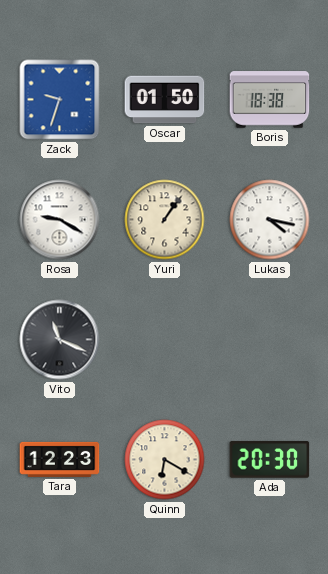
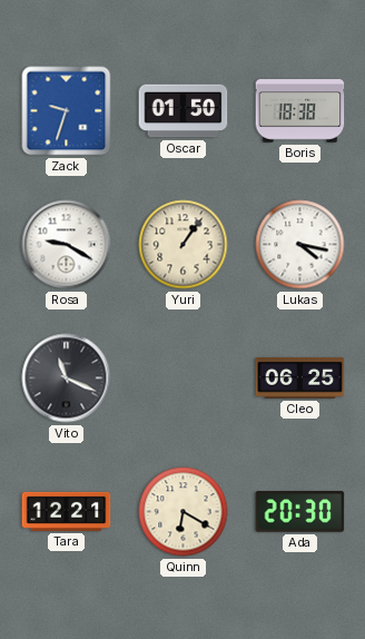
Cleo: none -> 06:25 (300, 379)
Tara: 12:23 -> 12:21 (67, 511)
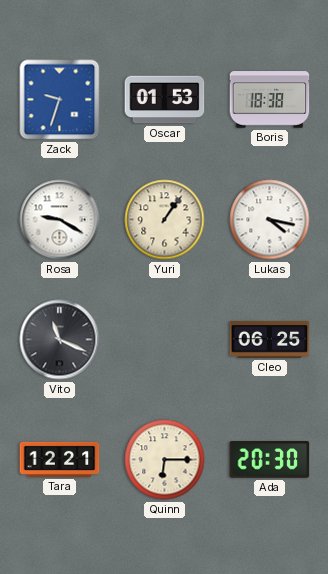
Oscar: 01:50 -> 01:53 (165, 100)
Quinn: 6:20 -> 6:15 (165, 460)
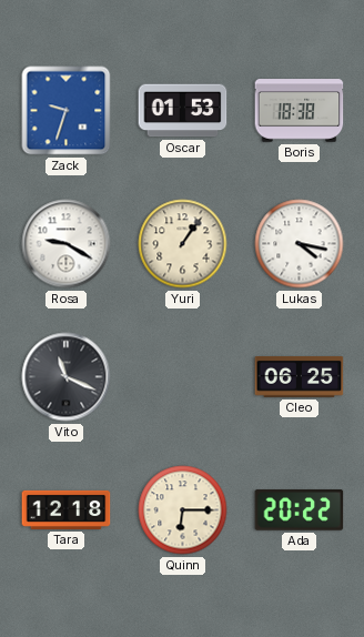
Tara: 12:21 -> 12:18 (67, 509)
Ada: 20:30 -> 20:22 (300, 510)
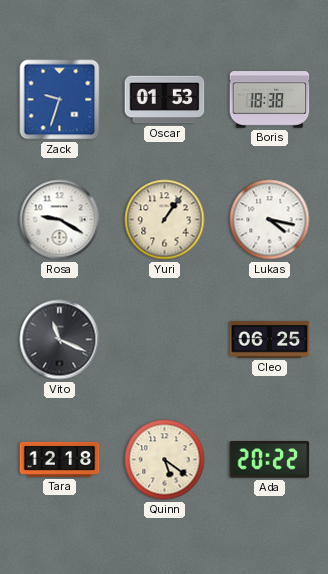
Quinn: 6:15 -> 5:21 (165, 460)
